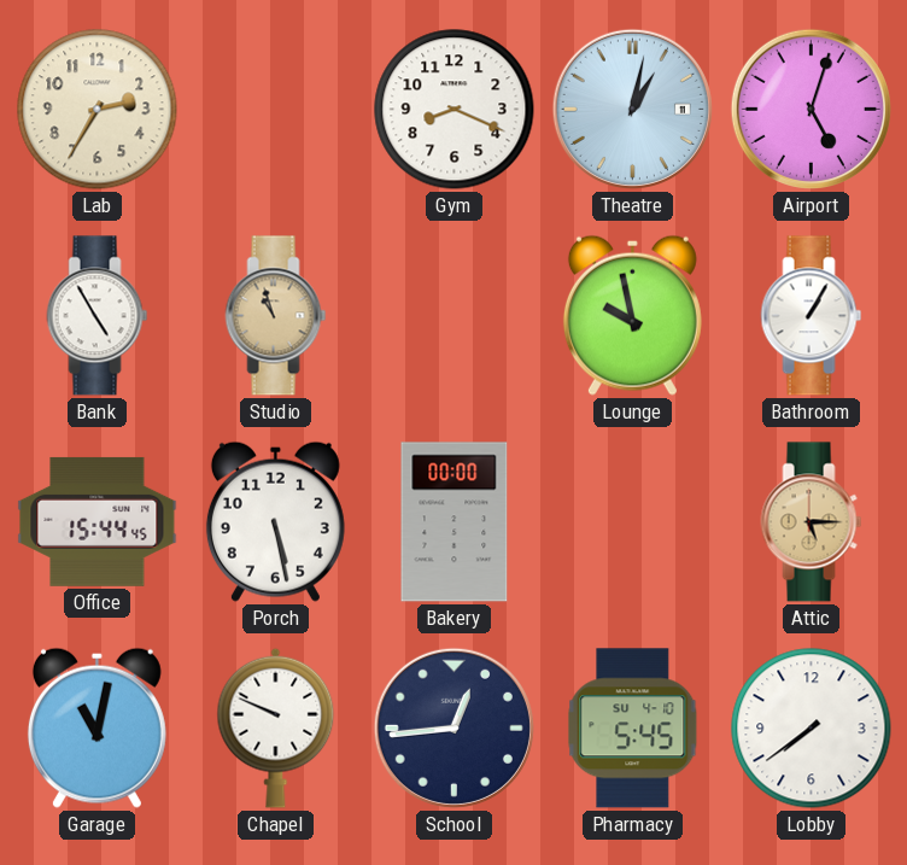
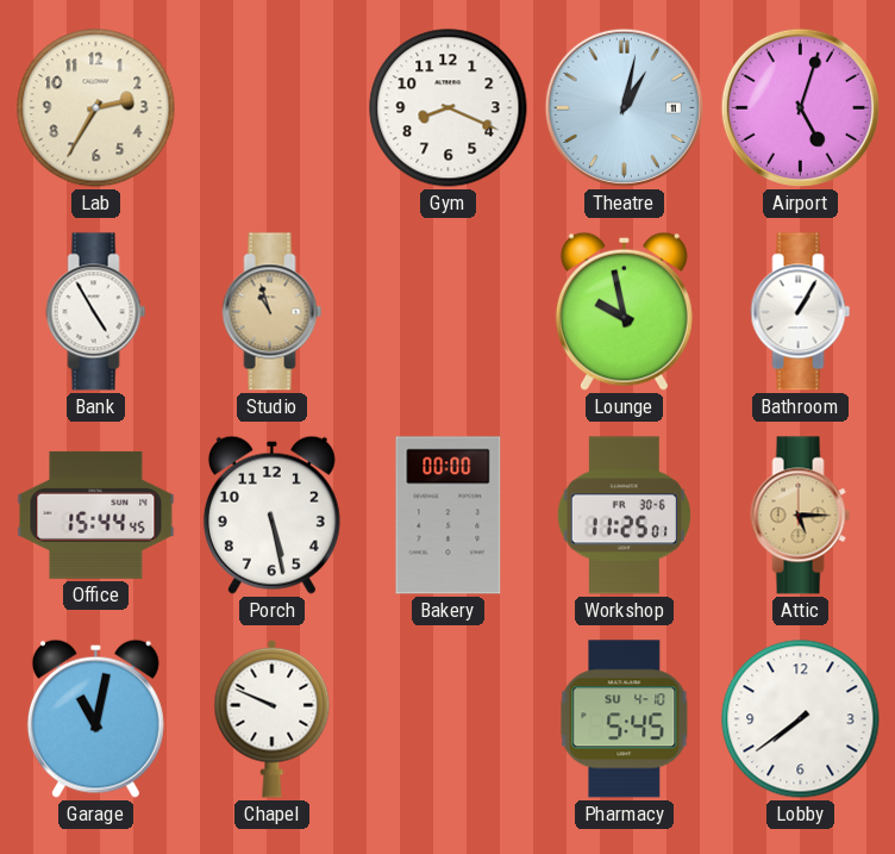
Workshop: none -> 11:25 (624, 516)
School: 12:44 -> none (453, 727)
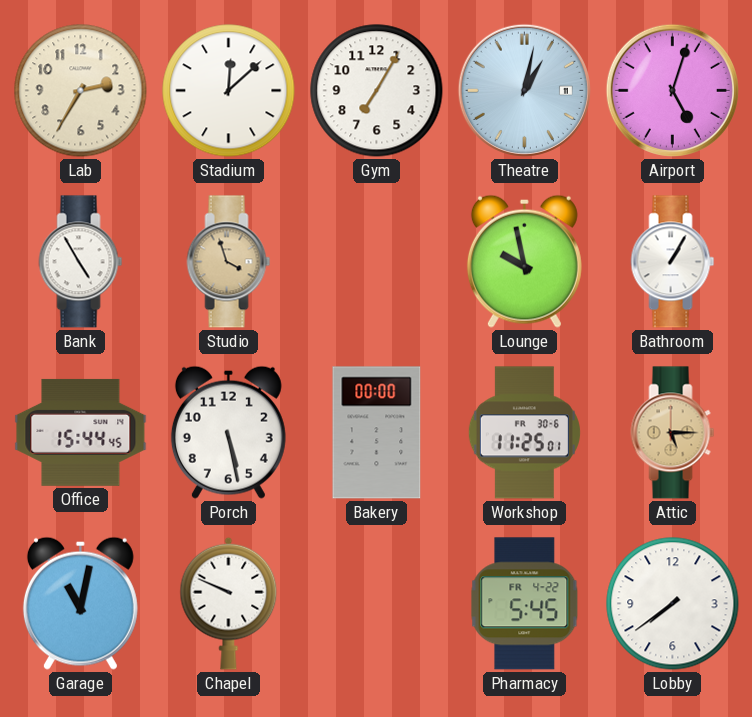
Stadium: none -> 12:08 (229, 91)
Gym: 8:19 -> 7:05 (377, 91)
Studio: 10:57 -> 3:57 (229, 262)
Pharmacy date: SU 4-10 -> FR 4-22 (525, 604)
